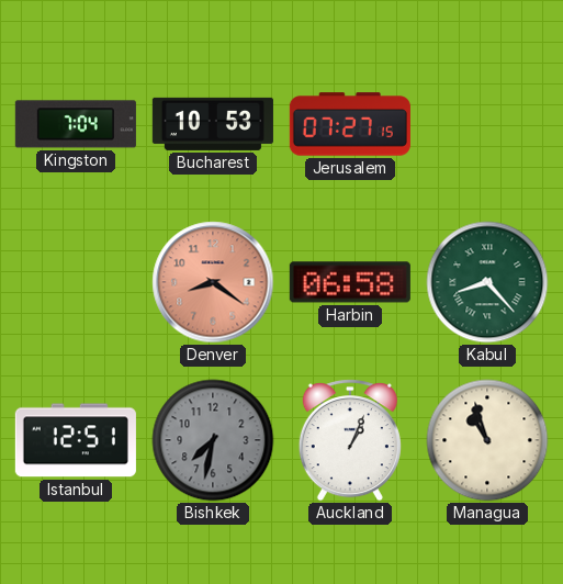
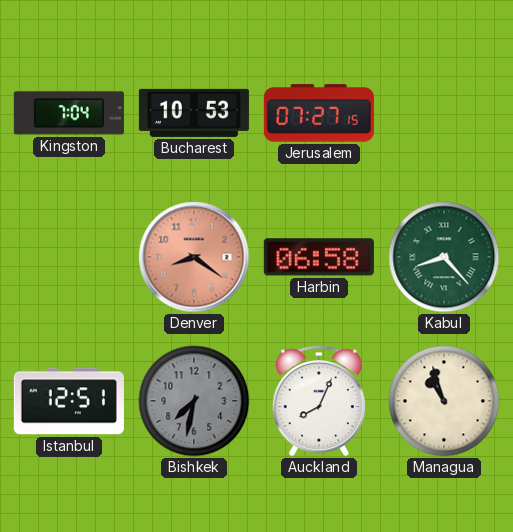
Auckland: 1:04 -> 8:04 (319, 401)
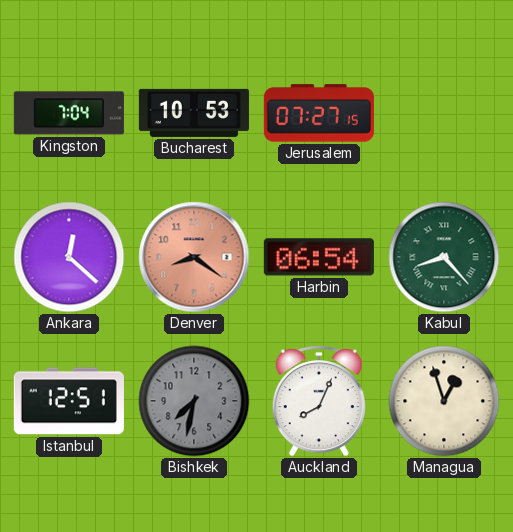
Ankara: none -> 12:22 (69, 257)
Harbin: 06:58 -> 06:54 (319, 257)
Managua: 10:57 -> 12:57 (444, 401)
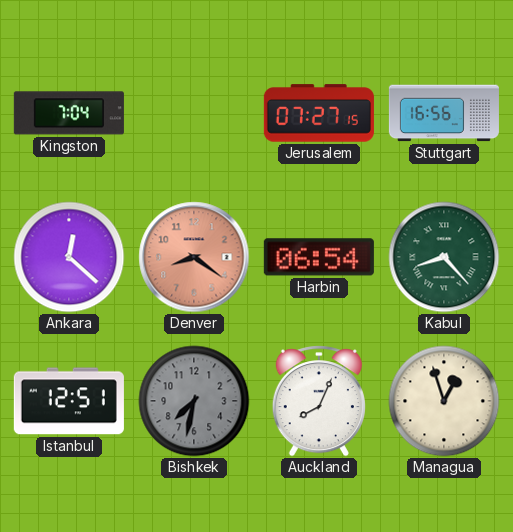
Bucharest: 10:53 -> none (194, 113)
Stuttgart: none -> 16:56 (444, 113)
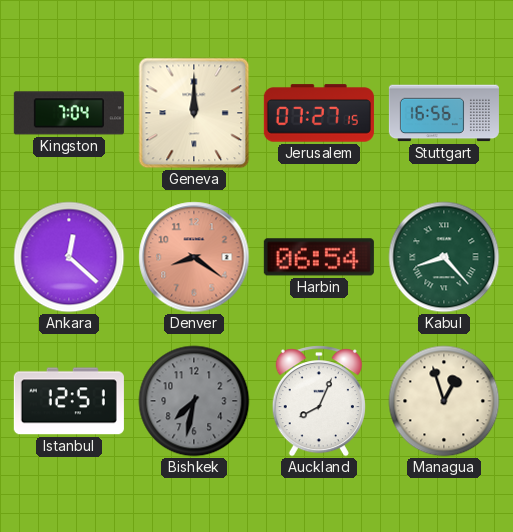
Geneva: none -> 12:00 (194, 113)
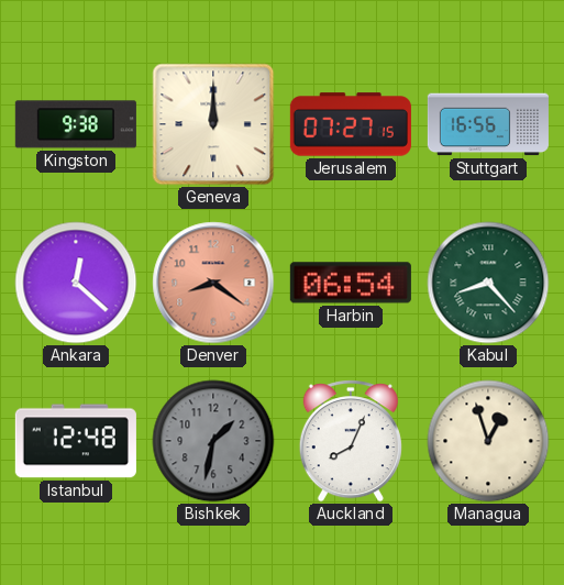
Kingston: 7:04 -> 9:38 (76, 124)
Istanbul: 12:51 -> 12:48 (76, 441)
Bishkek: 7:32 -> 1:32 (213, 441)
